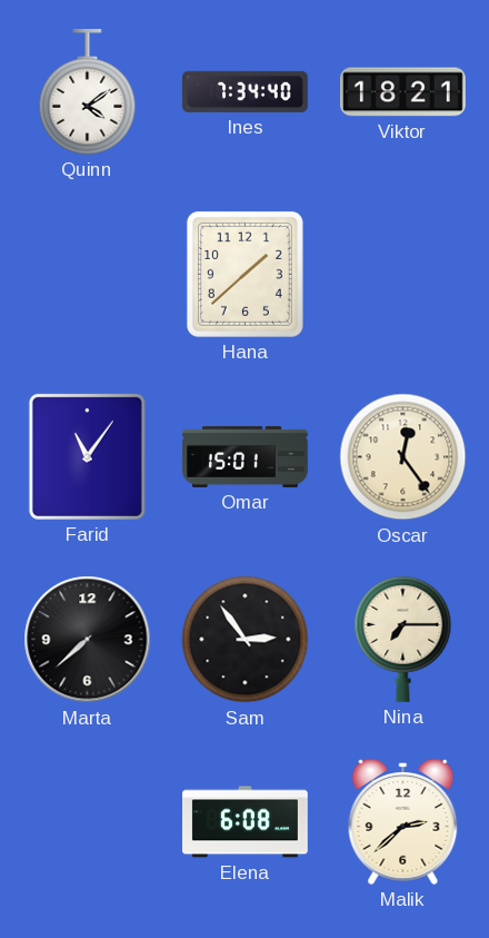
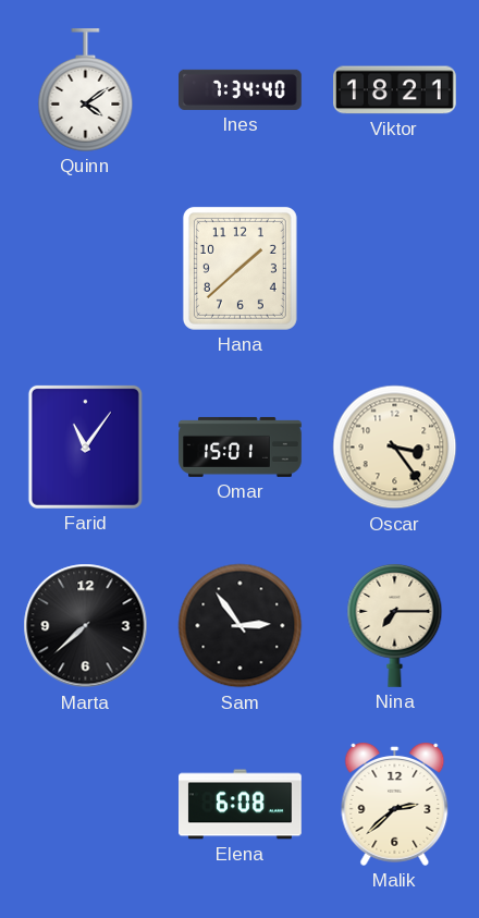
Oscar: 12:24 -> 3:24 (395, 448)
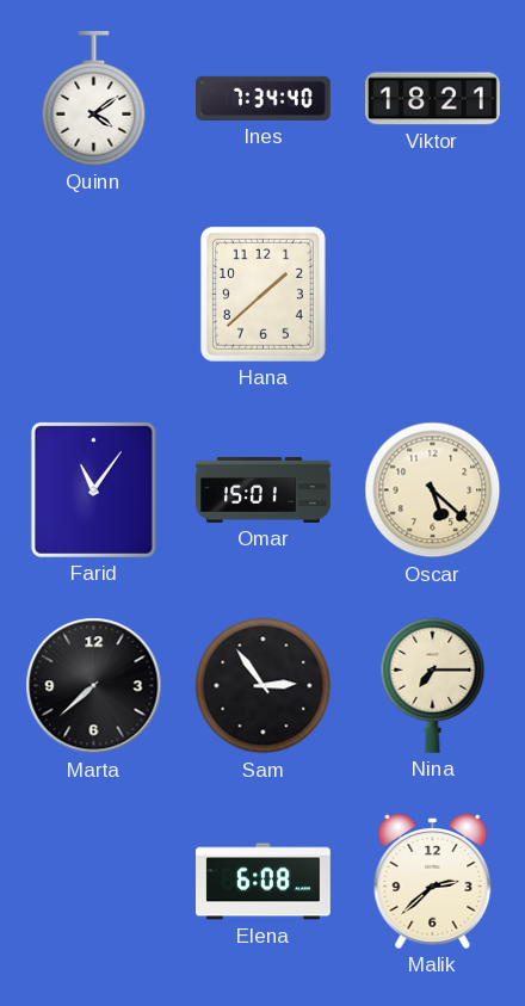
Oscar: 3:24 -> 5:22 (433, 490)
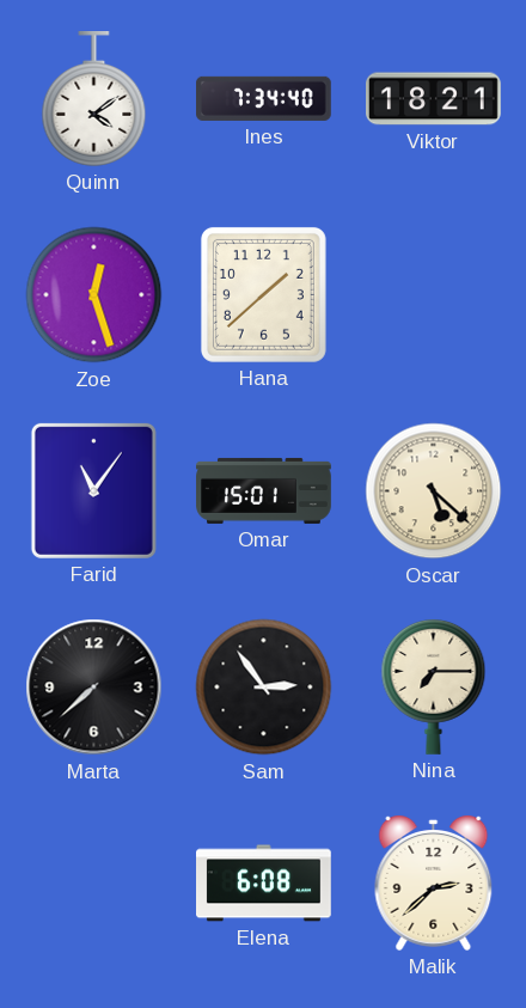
Zoe: none -> 12:27 (94, 295)
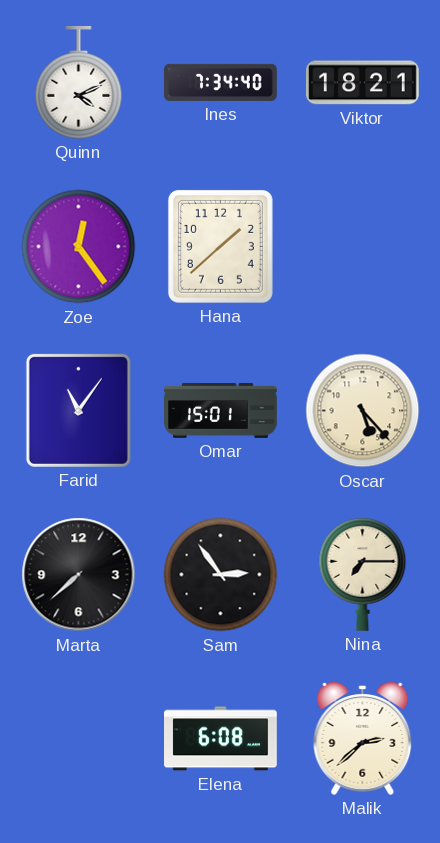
Quinn: 4:09 -> 4:11 (79, 83)
Zoe: 12:27 -> 12:24 (79, 247)
Oscar: 5:22 -> 5:23 (363, 411)
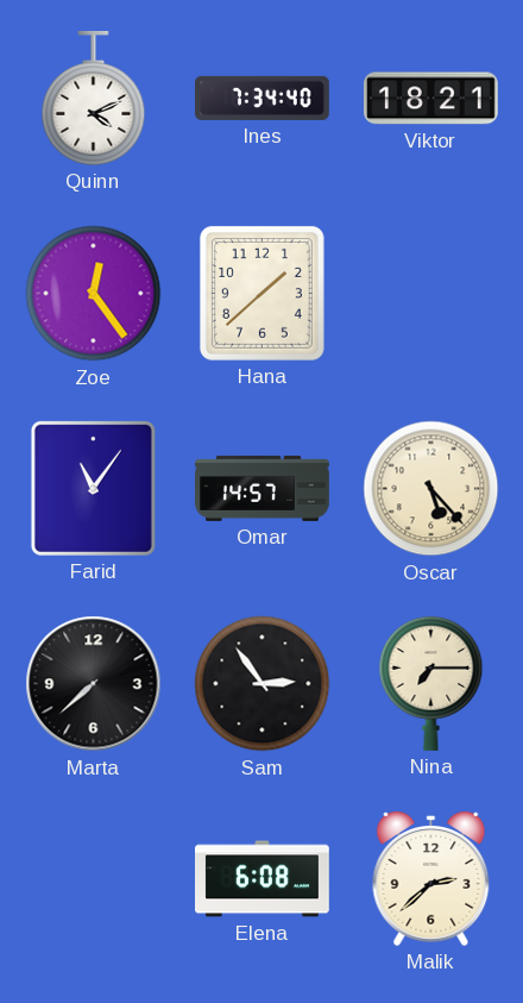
Omar: 15:01 -> 14:57 (263, 488)
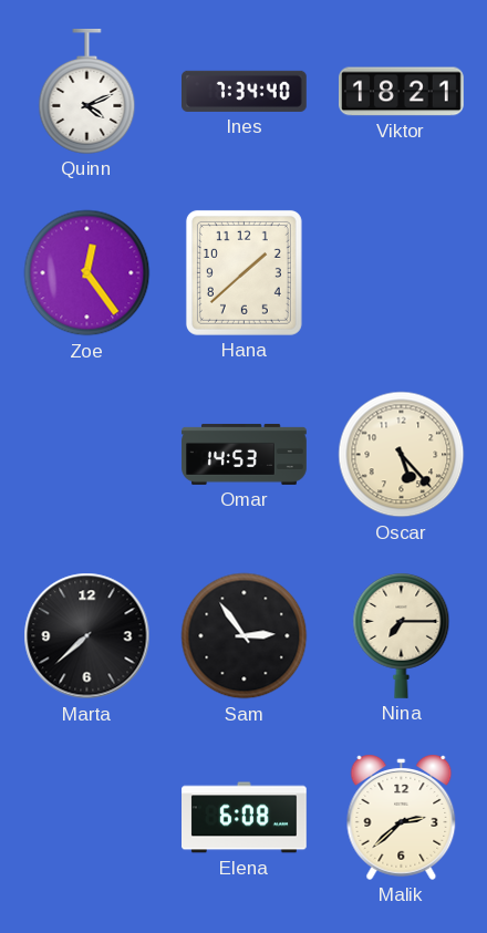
Farid: 11:06 -> none (93, 488)
Omar: 14:57 -> 14:53 (245, 454)
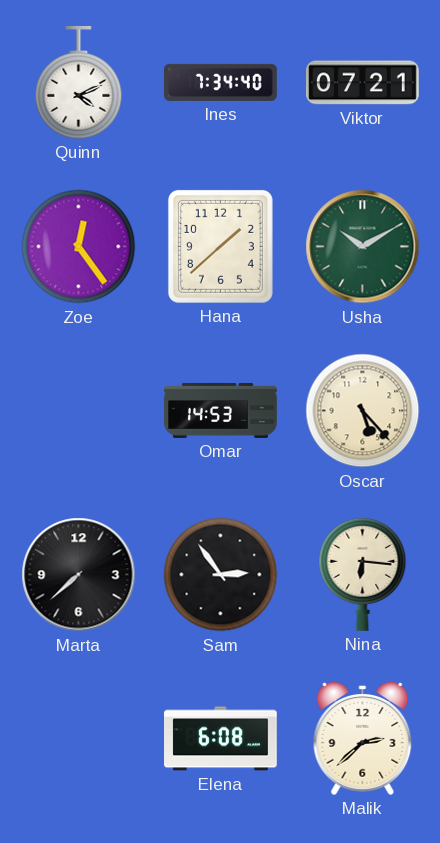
Viktor: 18:21 -> 07:21 (363, 83)
Usha: none -> 10:10 (363, 247)
Nina: 7:15 -> 6:16 (363, 574)
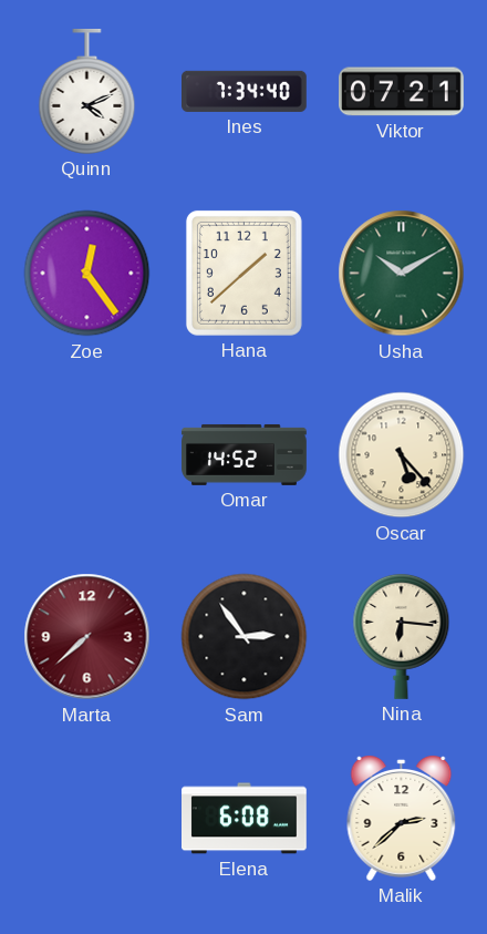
Omar: 14:53 -> 14:52 (245, 454)
Marta dial: black -> burgundy (87, 637)
